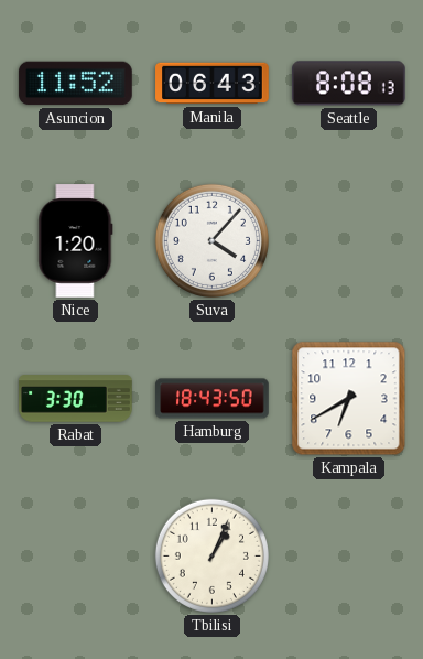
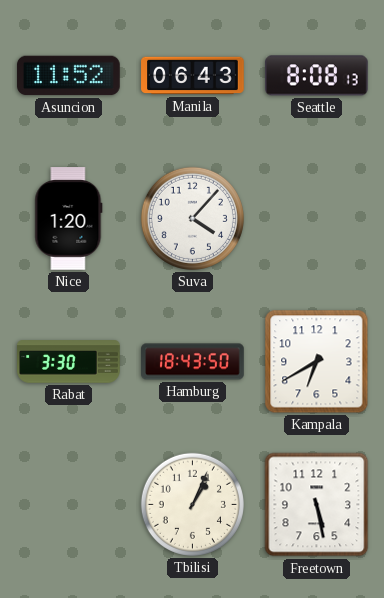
Freetown: none -> 5:28 (317, 505)
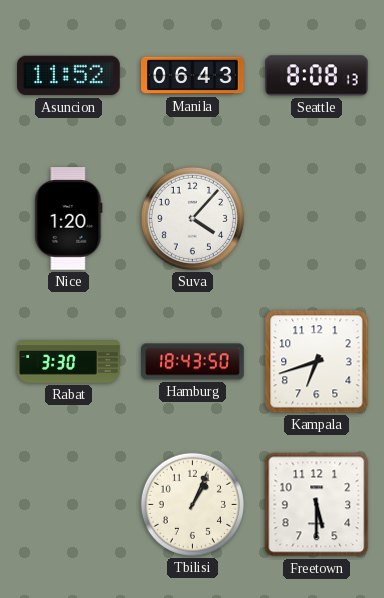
Kampala: 6:40 -> 6:42 (317, 362)
Freetown: 5:28 -> 5:30 (317, 505)
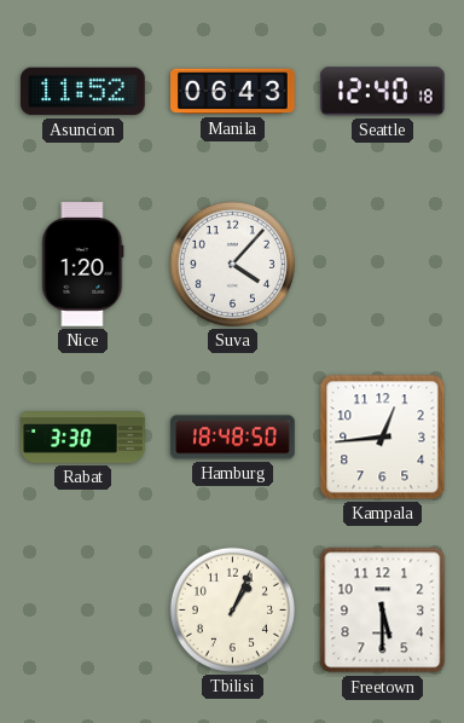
Seattle: 8:08 -> 12:40 (383, 92)
Hamburg: 18:43 -> 18:48 (233, 438)
Kampala: 6:42 -> 12:44 (383, 438)
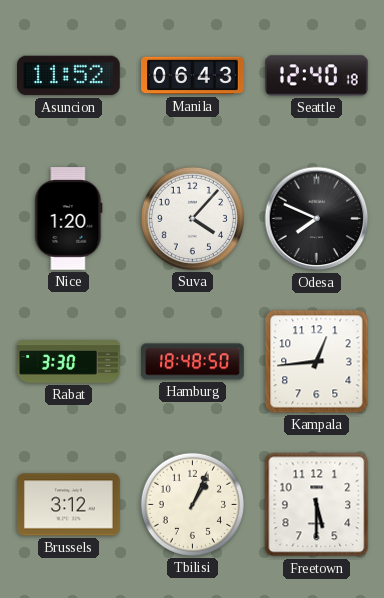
Odesa: none -> 7:49 (317, 219)
Brussels: none -> 3:12 (69, 505)
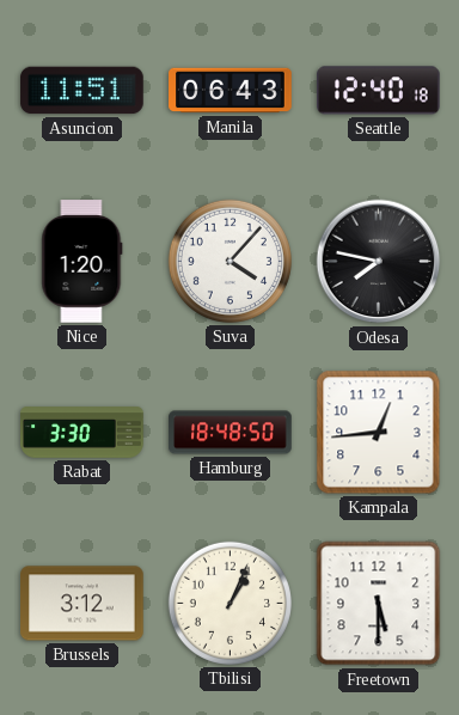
Asuncion: 11:52 -> 11:51 (82, 91)
Odesa: 7:49 -> 7:47 (379, 262)
